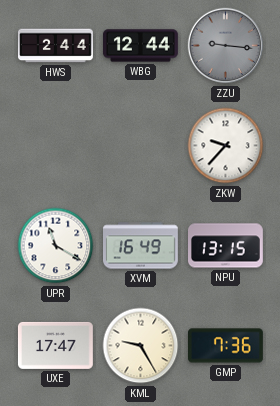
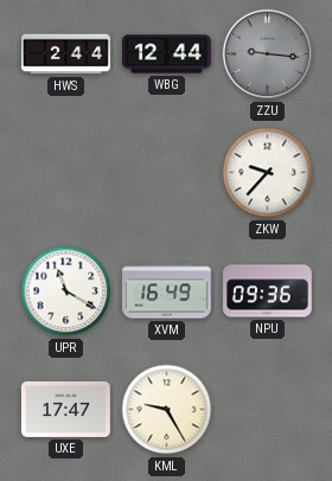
NPU: 13:15 -> 09:36 (268, 291)
GMP: 7:36 -> none (226, 346)
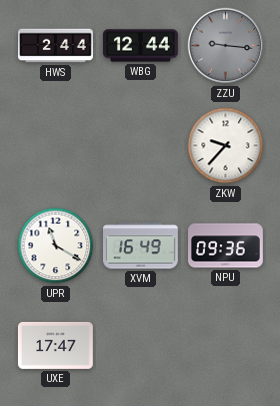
KML: 9:25 -> none (167, 410)
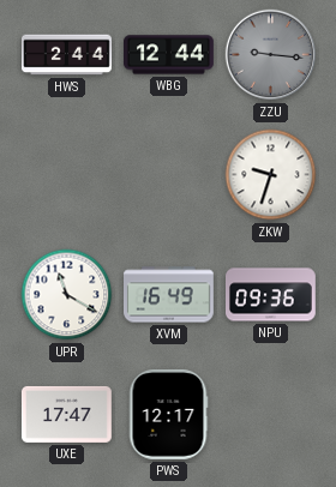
ZKW: 9:37 -> 9:33 (271, 175)
PWS: none -> 12:17 (168, 414)
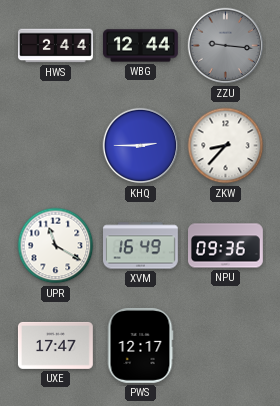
KHQ: none -> 2:45 (141, 146)
ZKW: 9:33 -> 8:37 (226, 146)
